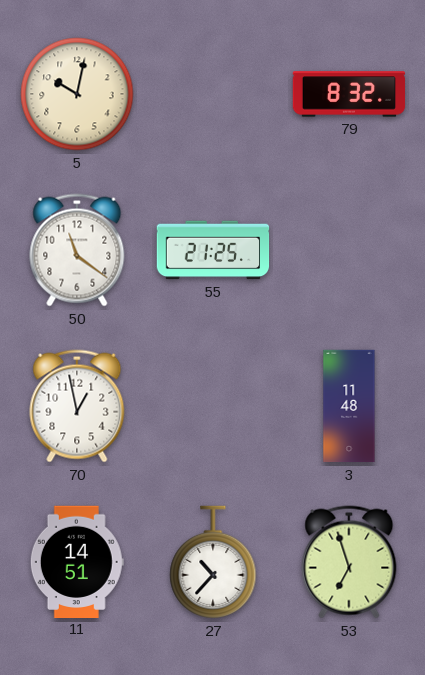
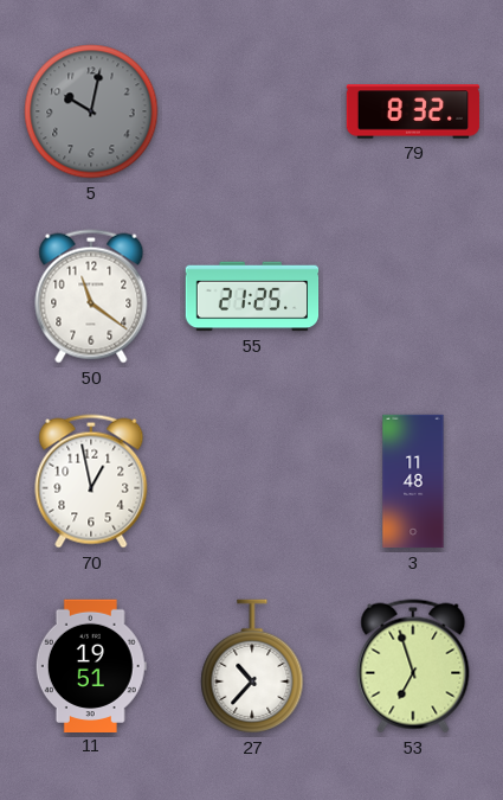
5 dial: cream -> grey (91, 111)
11: 14:51 -> 19:51 (91, 665)
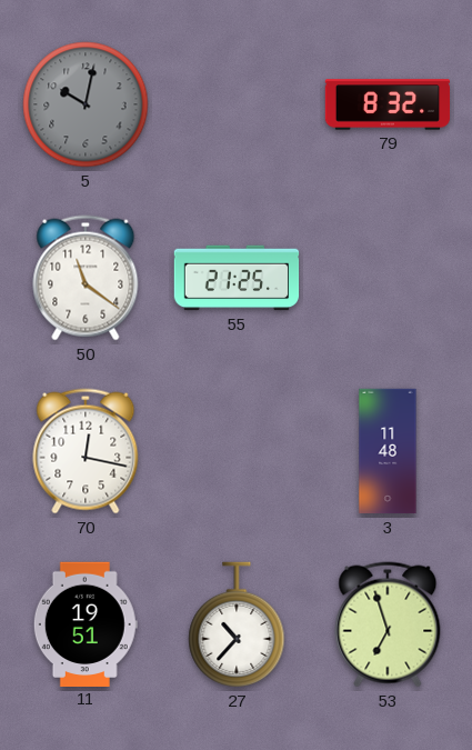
70: 12:58 -> 12:17 (86, 451)
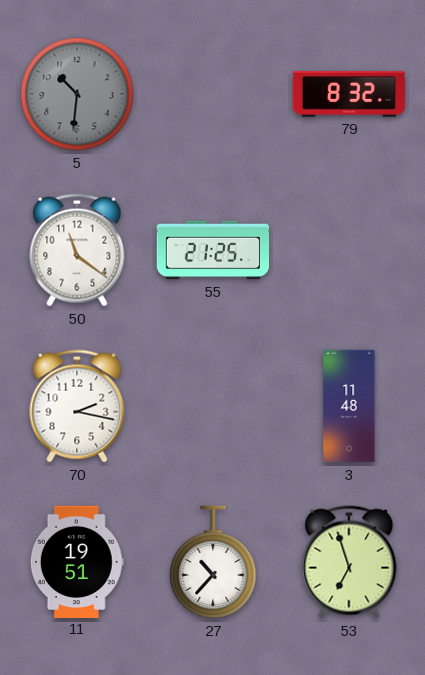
5: 10:02 -> 10:31 (77, 94)
70: 12:17 -> 2:17 (77, 406)
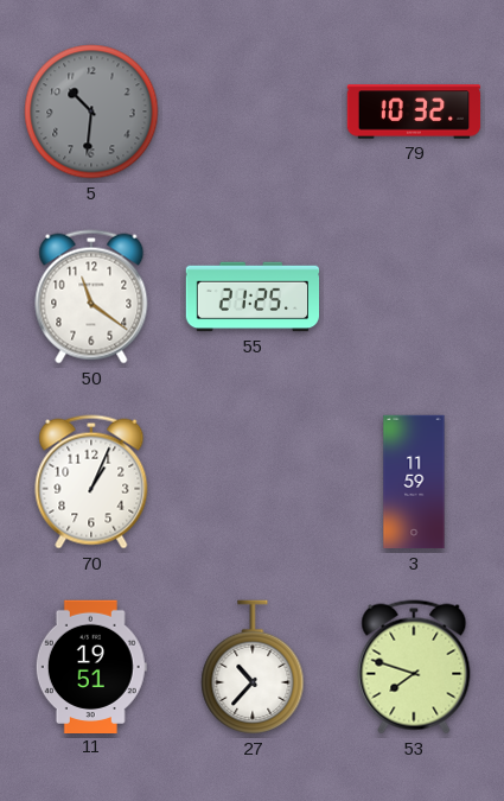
79: 8:32 -> 10:32 (414, 112)
70: 2:17 -> 1:04 (91, 482)
3: 11:48 -> 11:59 (414, 482)
53: 6:57 -> 7:48 (414, 667)
